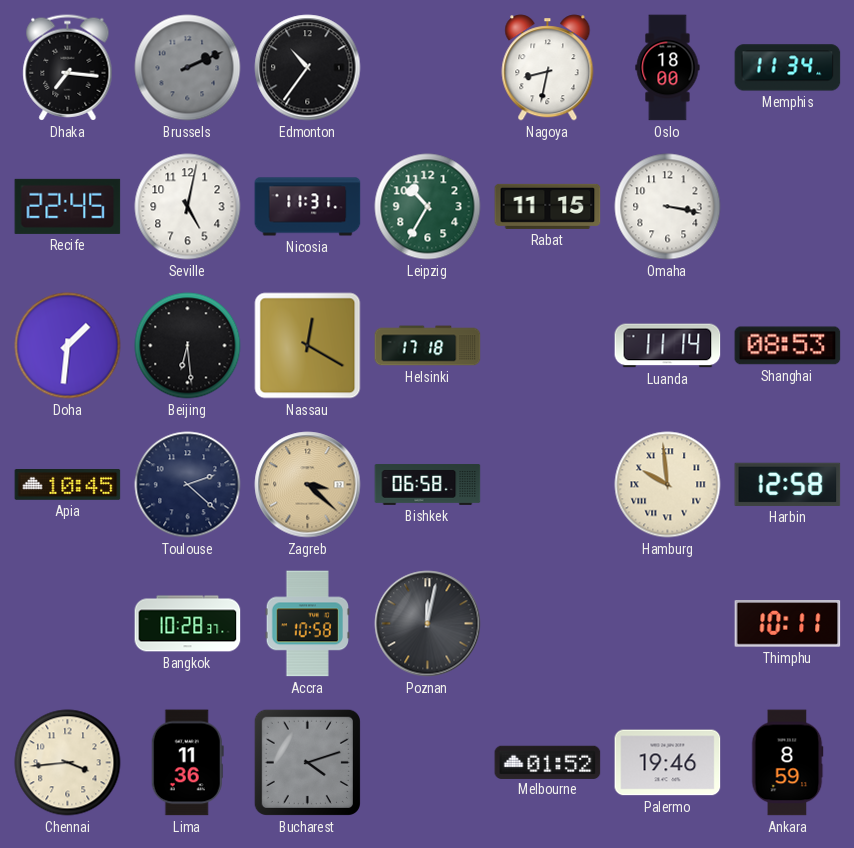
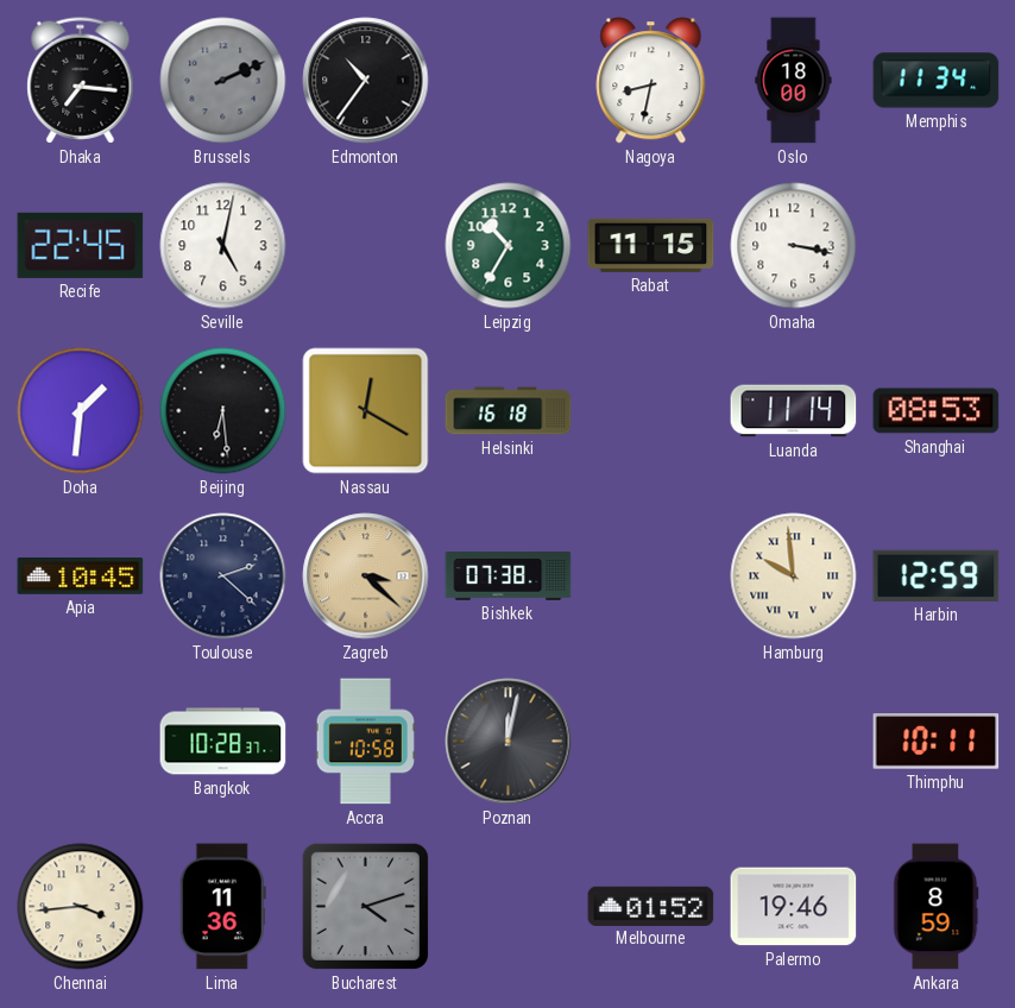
Nicosia: 11:31 -> none (308, 207)
Helsinki: 17:18 -> 16:18 (509, 411)
Bishkek: 06:58 -> 07:38 (509, 577)
Harbin: 12:58 -> 12:59 (937, 575)
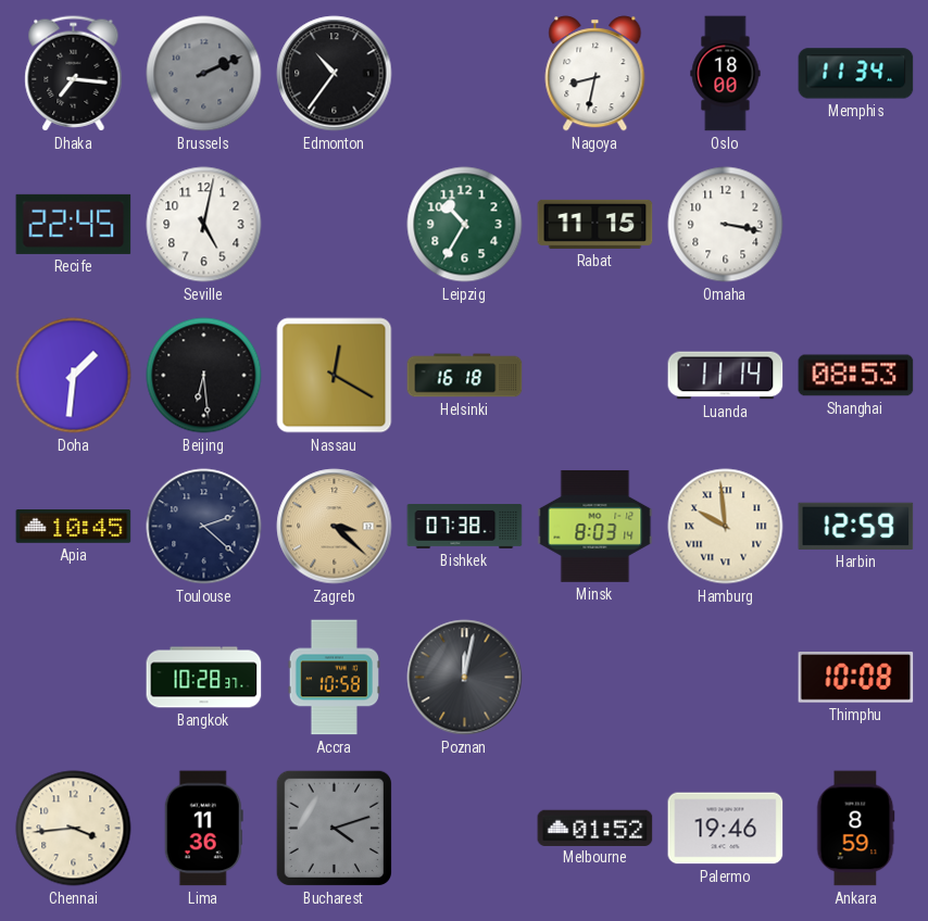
Minsk: none -> 8:03 (595, 527)
Thimphu: 10:11 -> 10:08 (856, 678)
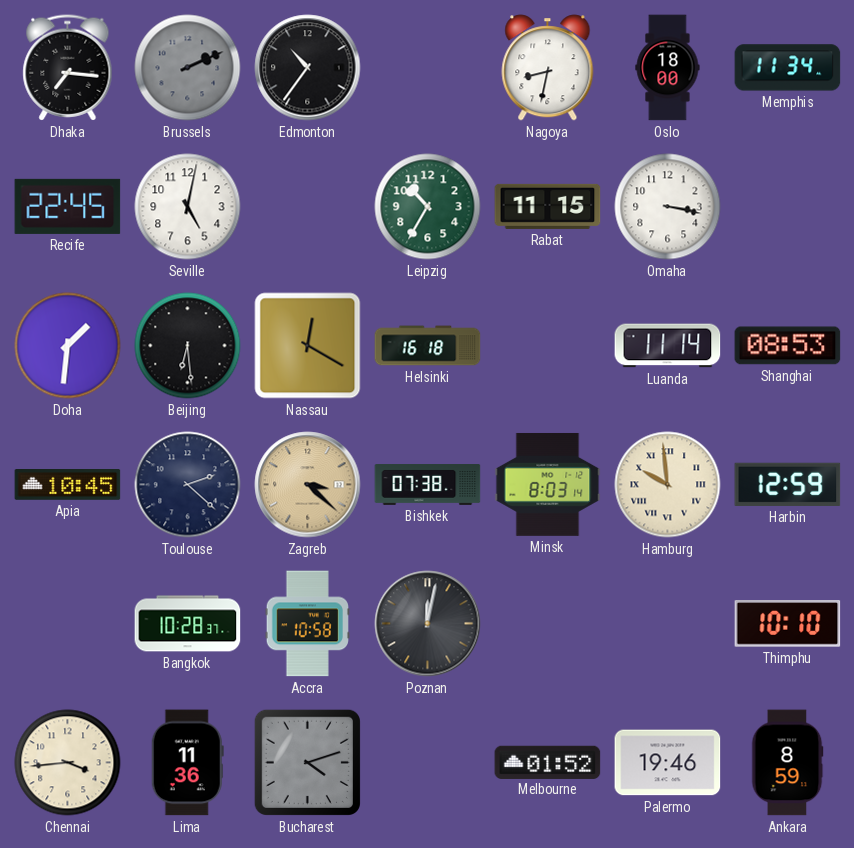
Thimphu: 10:08 -> 10:10 (788, 624)
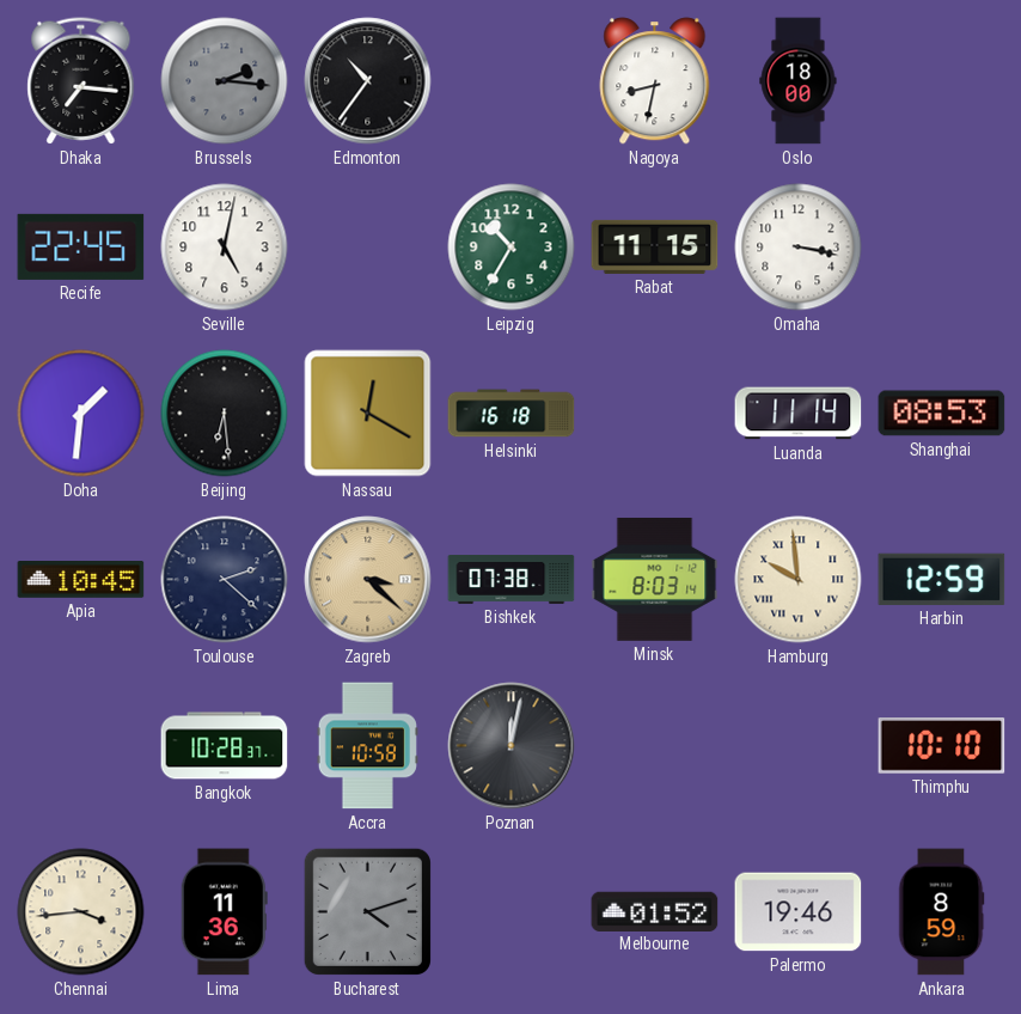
Brussels: 2:11 -> 2:16 (225, 81)
Memphis: 11:34 -> none (788, 68)
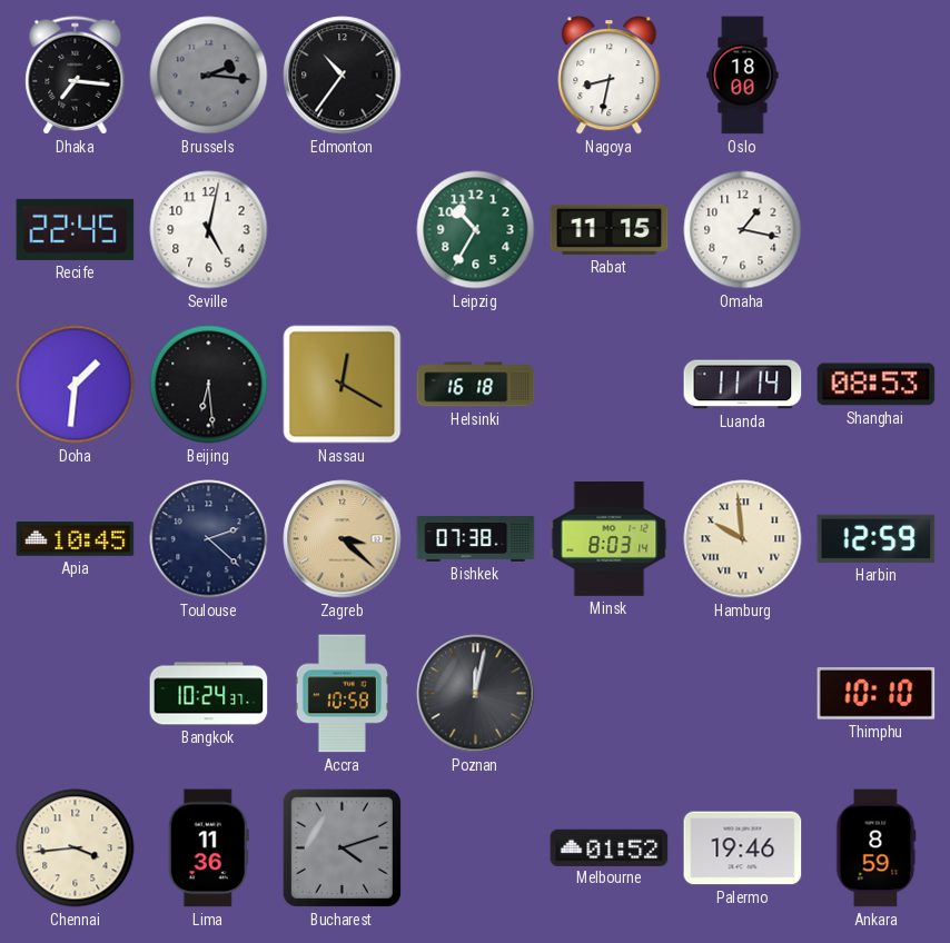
Omaha: 3:17 -> 1:17 (743, 230)
Bangkok: 10:28 -> 10:24 (209, 694)
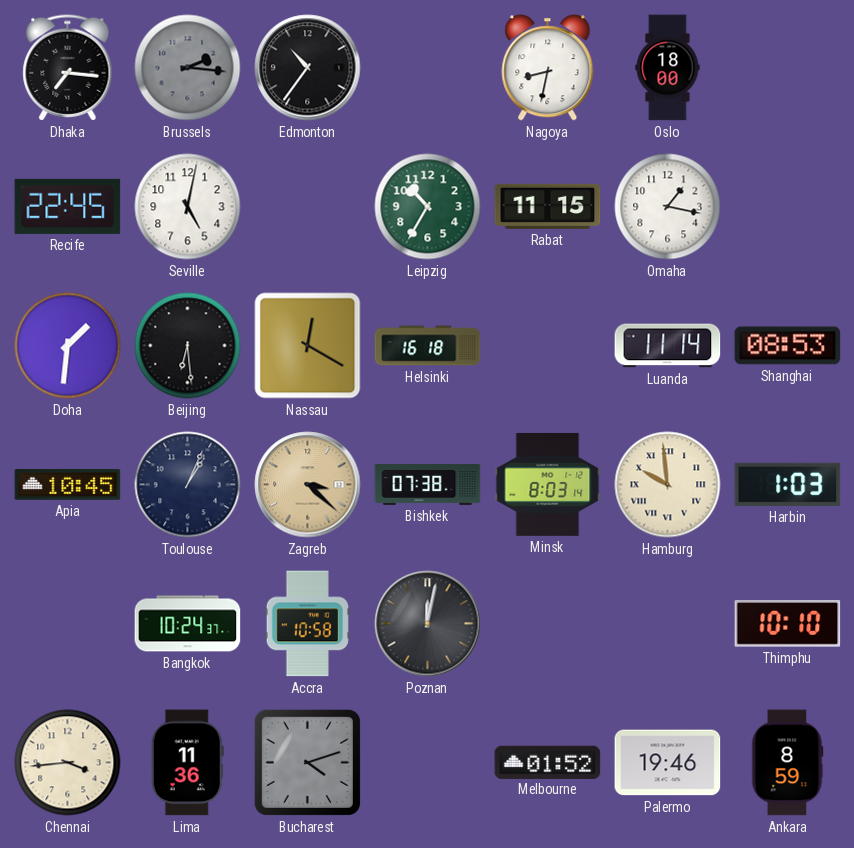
Toulouse: 2:22 -> 1:04 (188, 485)
Harbin: 12:59 -> 1:03 (788, 484)
